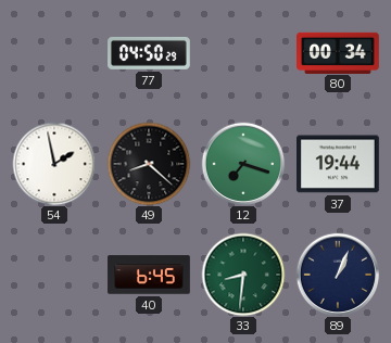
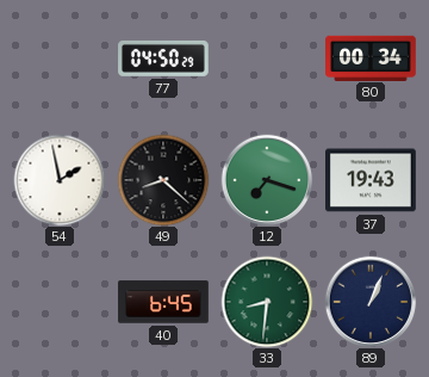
37: 19:44 -> 19:43 (372, 180)
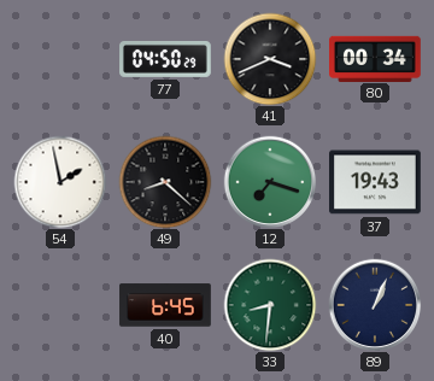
41: none -> 3:41 (270, 59)
